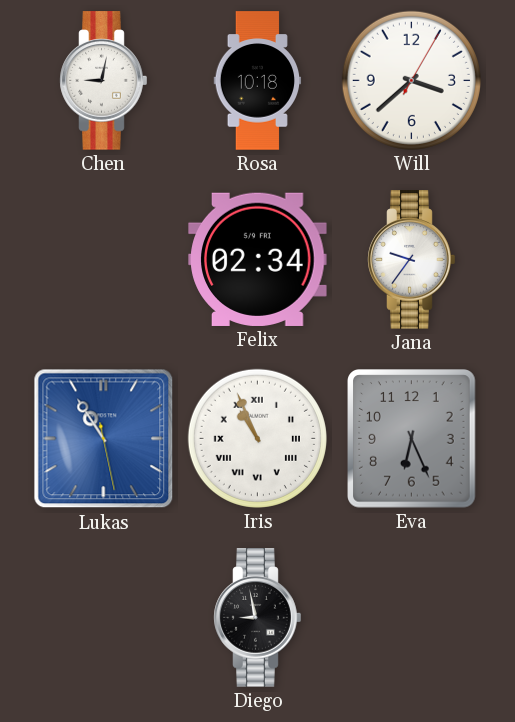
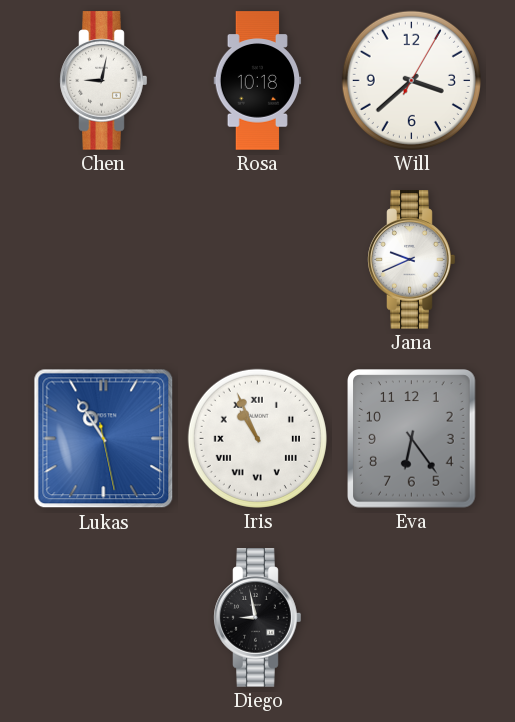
Felix: 02:34 -> none (258, 259)
Jana: 9:36 -> 9:41 (412, 260)
Eva: 6:26 -> 6:24 (412, 439)
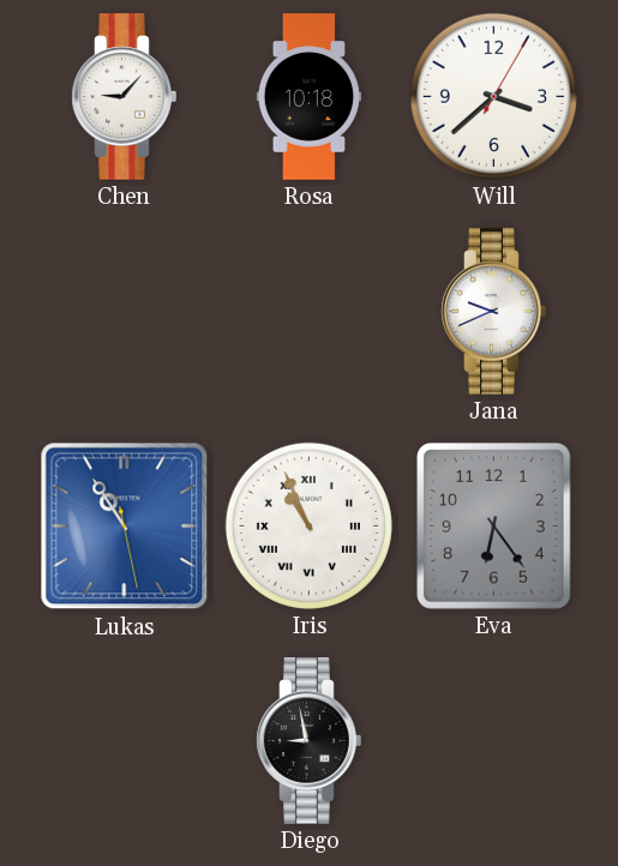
Chen: 9:02 -> 9:07 (125, 97)
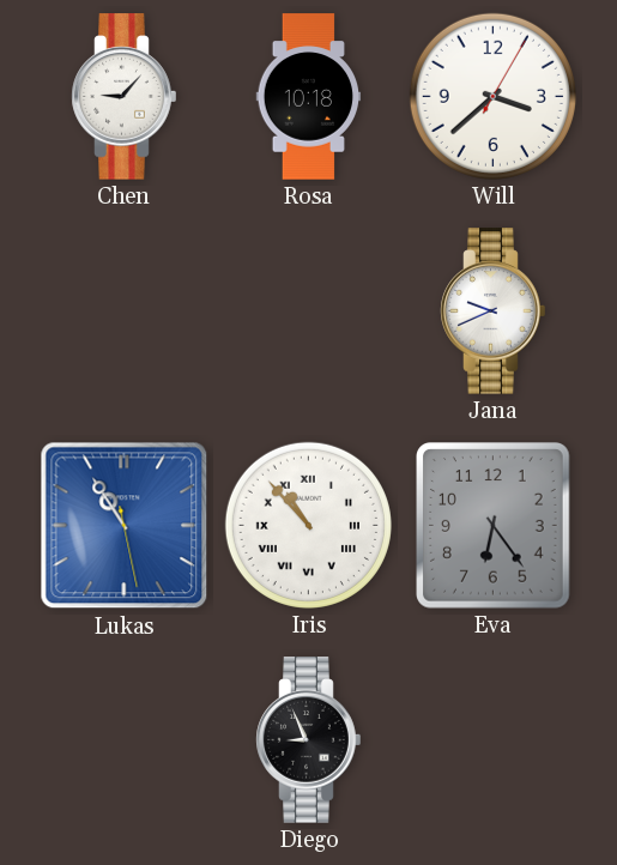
Iris: 10:56 -> 10:53 (308, 525)
Diego: 8:58 -> 8:56 (309, 740)
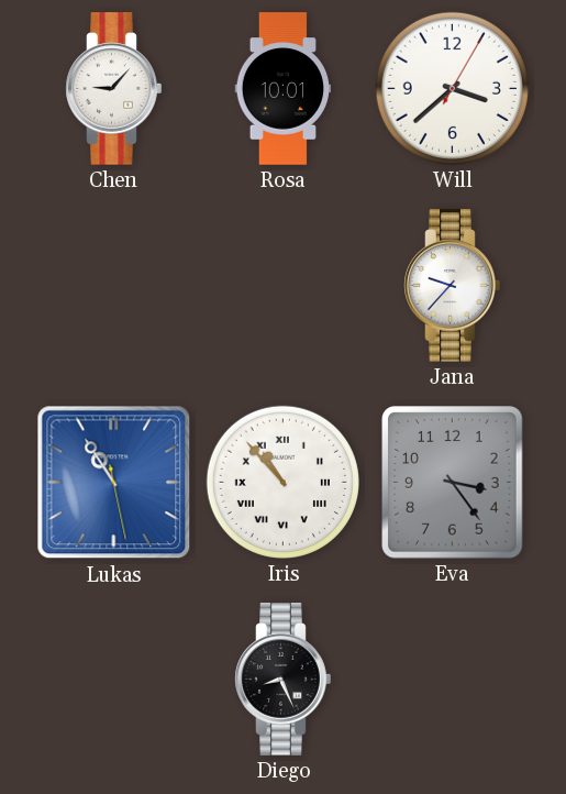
Rosa: 10:18 -> 10:01 (284, 89)
Jana: 9:41 -> 9:37 (453, 286)
Eva: 6:24 -> 3:24 (453, 483)
Diego: 8:56 -> 8:26 (284, 680)
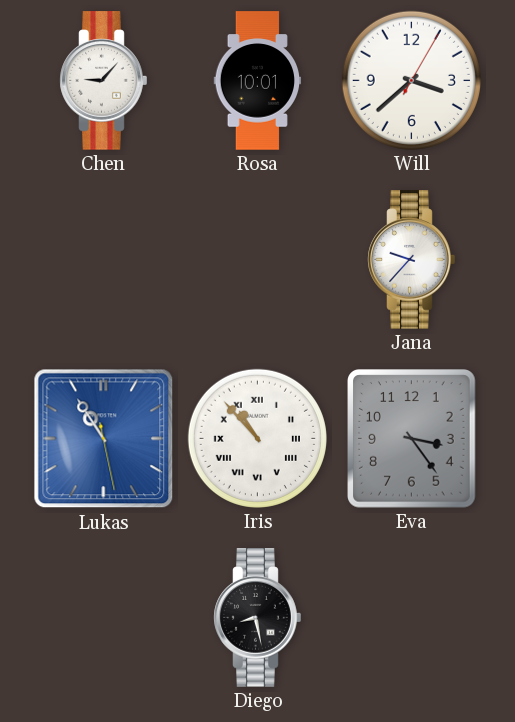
Diego: 8:26 -> 8:28 (258, 618)
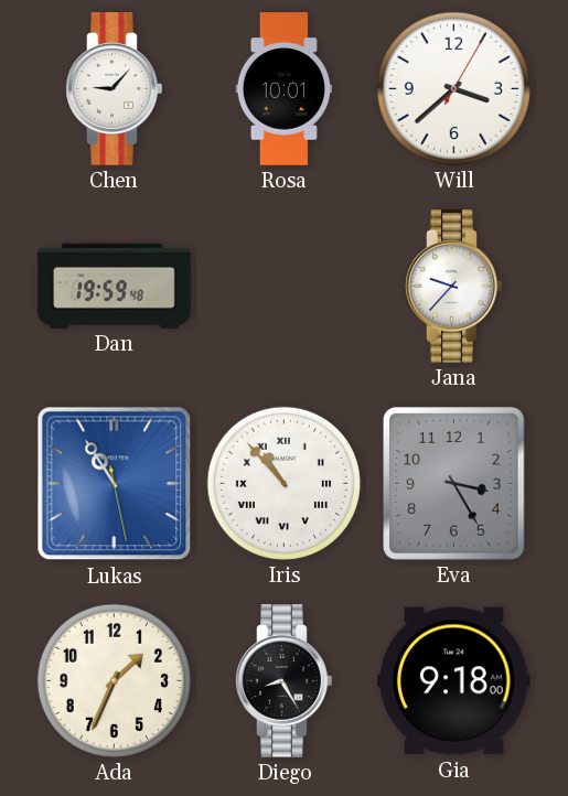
Dan: none -> 19:59 (115, 286)
Eva: 3:24 -> 3:25 (454, 484)
Ada: none -> 1:34 (114, 680)
Diego: 8:28 -> 8:25 (285, 681)
Gia: none -> 9:18 (454, 681)
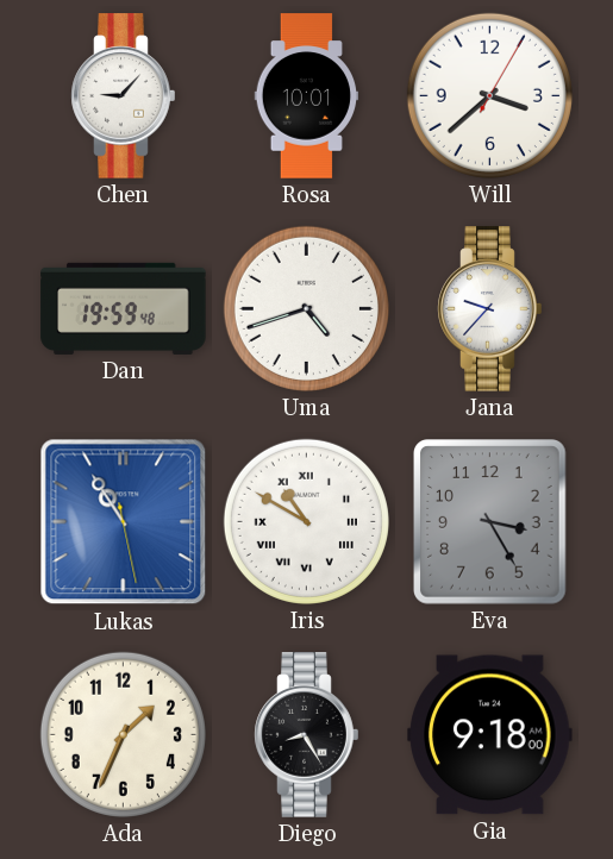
Uma: none -> 4:42 (306, 308)
Iris: 10:53 -> 10:50 (306, 521)
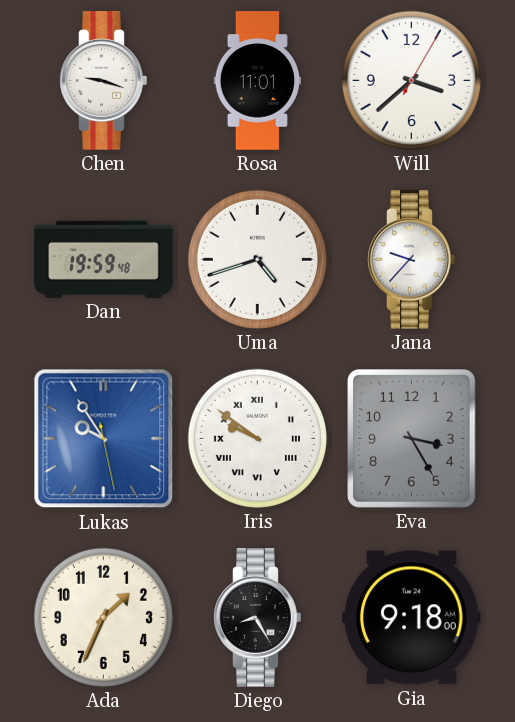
Chen: 9:07 -> 9:18 (104, 81)
Rosa: 10:01 -> 11:01 (258, 81)
Lukas: 10:54 -> 9:54 (104, 439)
Iris: 10:50 -> 9:51 (257, 438)
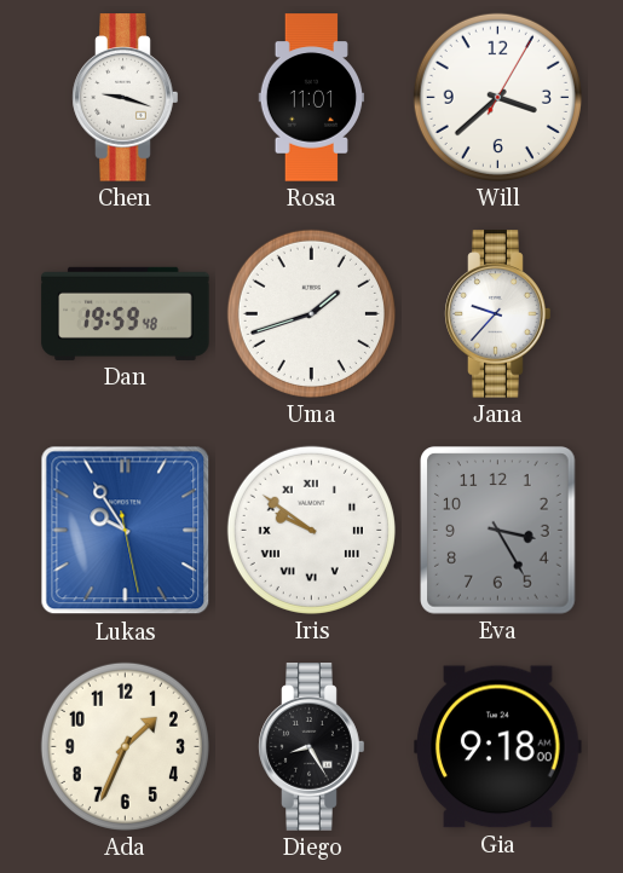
Uma: 4:42 -> 1:42 (311, 313)
